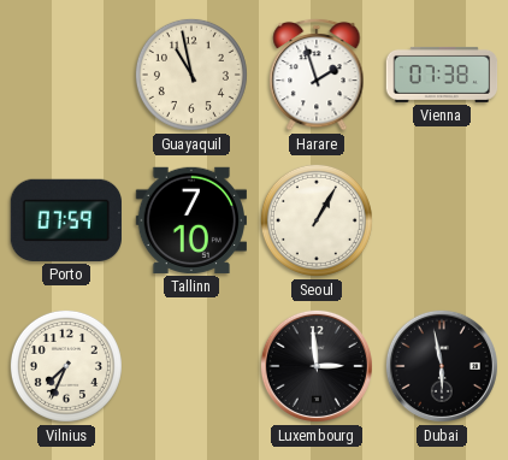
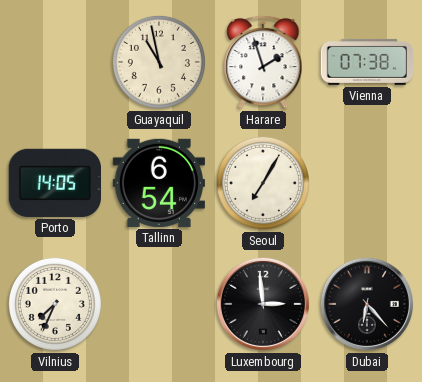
Porto: 07:59 -> 14:05 (54, 183)
Tallinn: 7:10 -> 6:54 (158, 183)
Seoul: 1:05 -> 7:05 (263, 183)
Dubai: 5:58 -> 6:23 (367, 304)
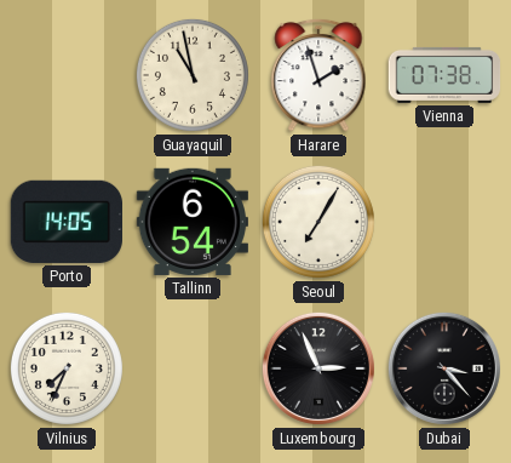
Luxembourg: 2:59 -> 2:56 (318, 368)
Dubai: 6:23 -> 3:23 (444, 368)
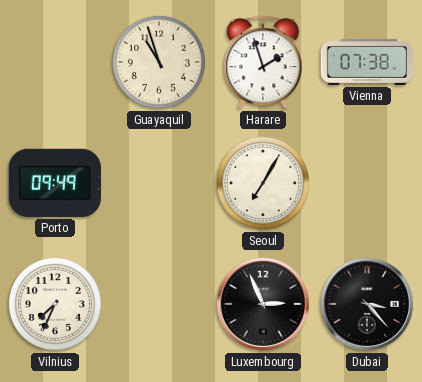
Guayaquil: 10:58 -> 10:57 (159, 62)
Porto: 14:05 -> 09:49 (54, 183)
Tallinn: 6:54 -> none (191, 222)
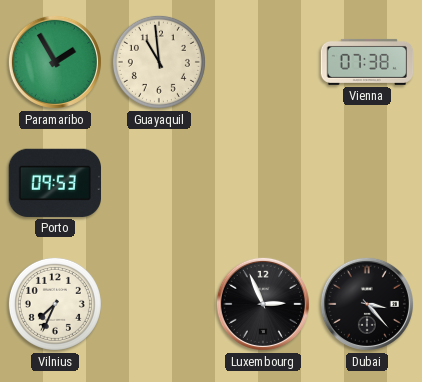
Paramaribo: none -> 1:55 (55, 62)
Guayaquil: 10:57 -> 10:59 (159, 62)
Harare: 1:57 -> none (263, 62)
Porto: 09:49 -> 09:53 (54, 183)
Seoul: 7:05 -> none (263, 183)
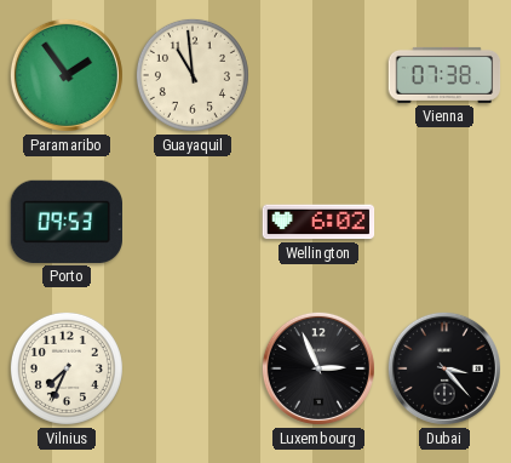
Paramaribo: 1:55 -> 1:54 (67, 75)
Wellington: none -> 6:02 (318, 222)
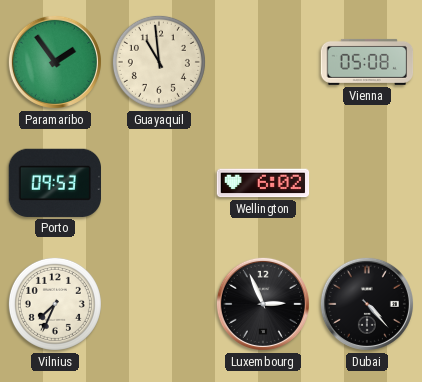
Vienna: 07:38 -> 05:08 (367, 62)
Dubai: 3:23 -> 4:23 (367, 304)
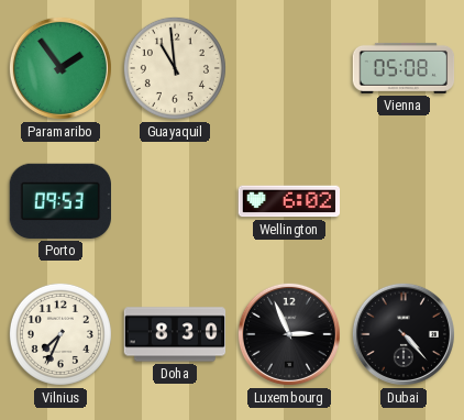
Doha: none -> 8:30 (175, 334)
